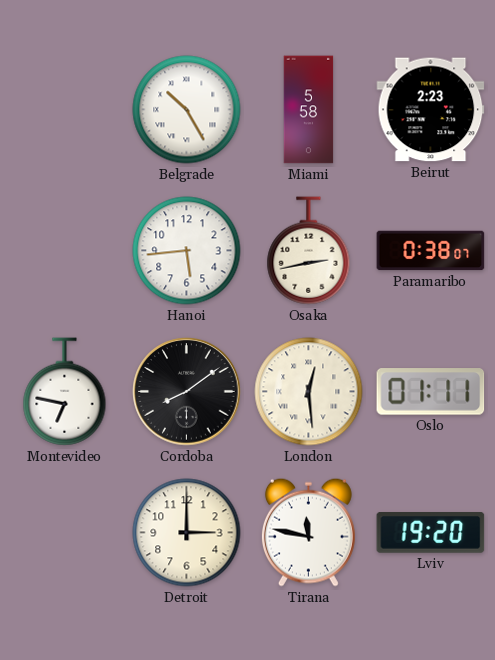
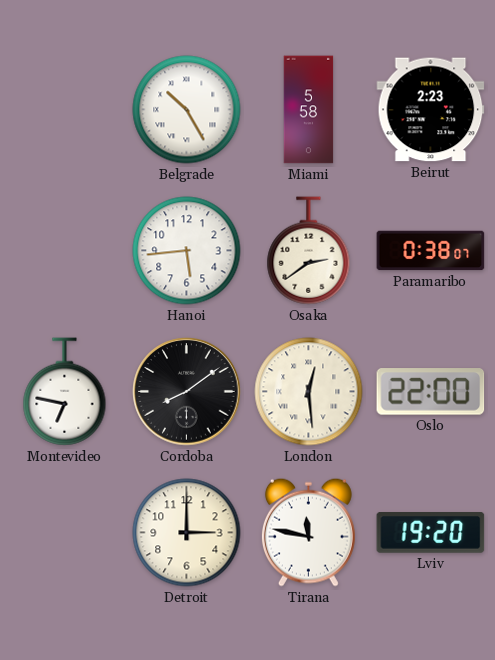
Osaka: 2:43 -> 2:39 (309, 251)
Oslo: 01:11 -> 22:00 (431, 392)
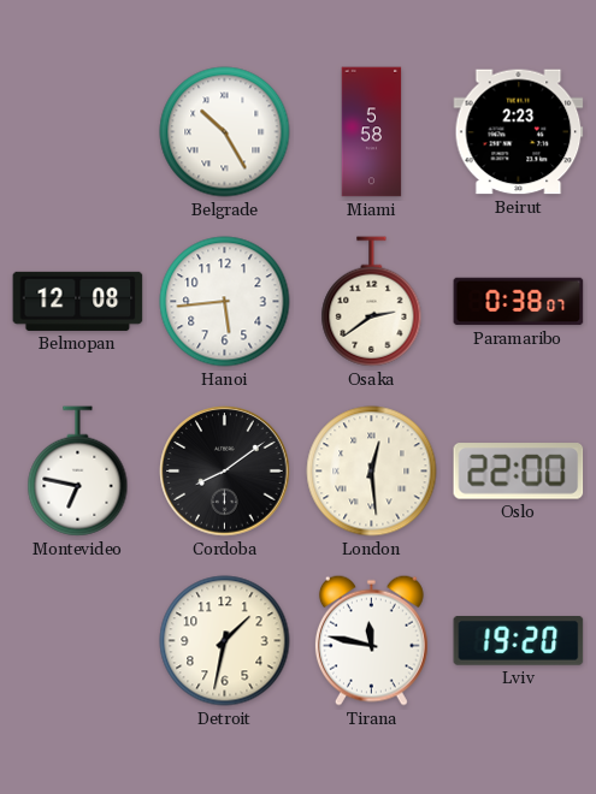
Belmopan: none -> 12:08 (78, 301)
Detroit: 3:00 -> 1:32 (225, 641)
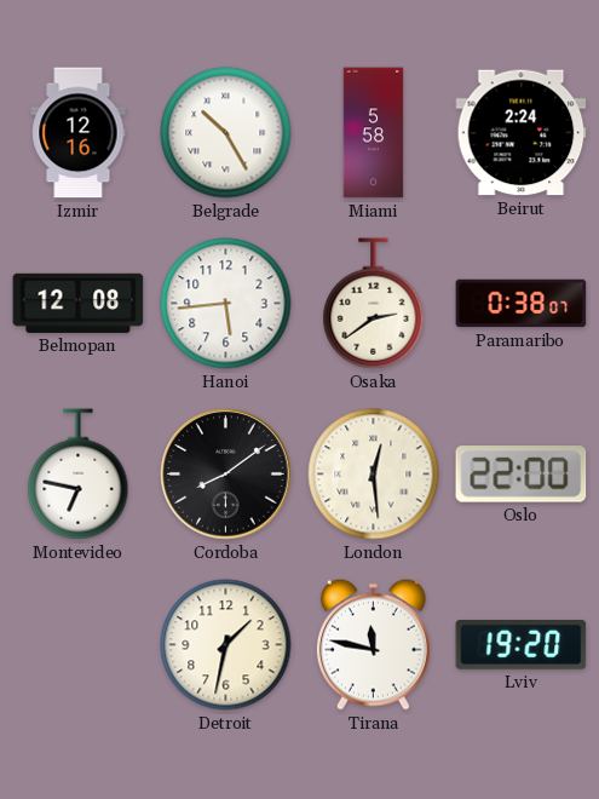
Izmir: none -> 12:16 (79, 133)
Beirut: 2:23 -> 2:24 (522, 133)
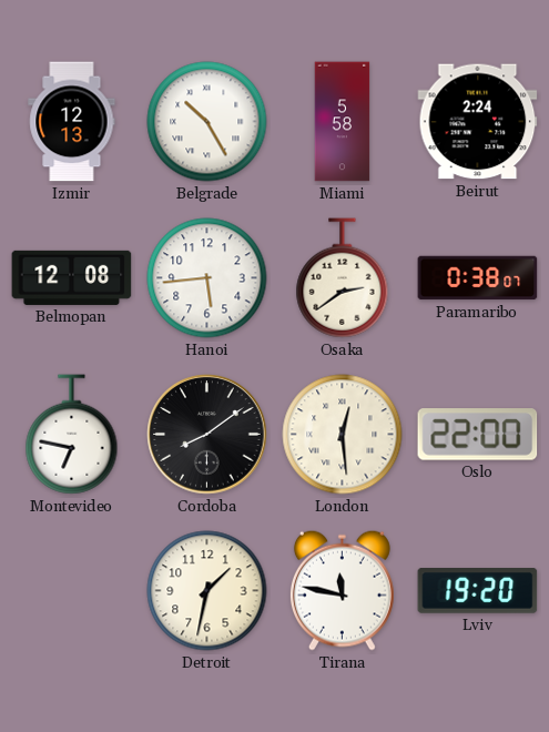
Izmir: 12:16 -> 12:13 (72, 122)
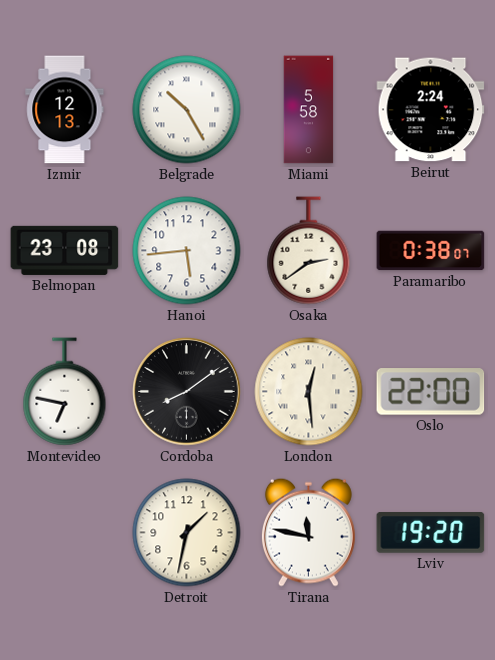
Belmopan: 12:08 -> 23:08 (65, 250)
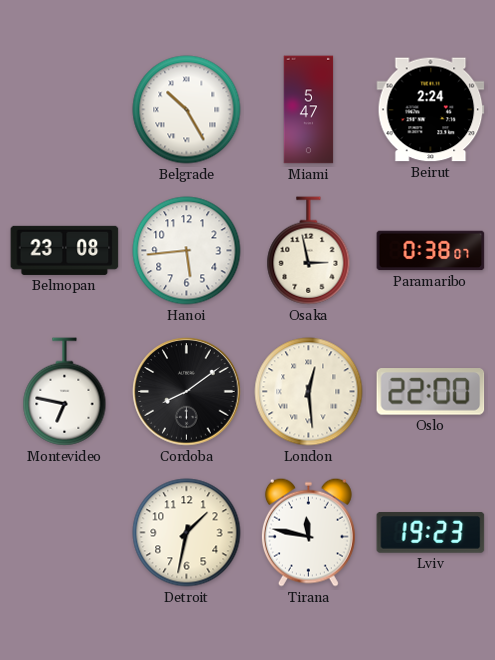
Izmir: 12:13 -> none (65, 110)
Miami: 5:58 -> 5:47 (309, 110)
Osaka: 2:39 -> 2:58 (309, 251)
Lviv: 19:20 -> 19:23 (431, 533)
